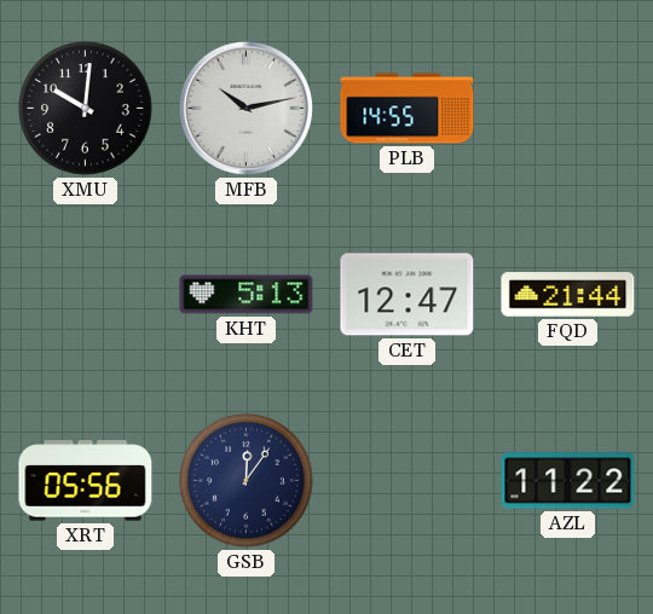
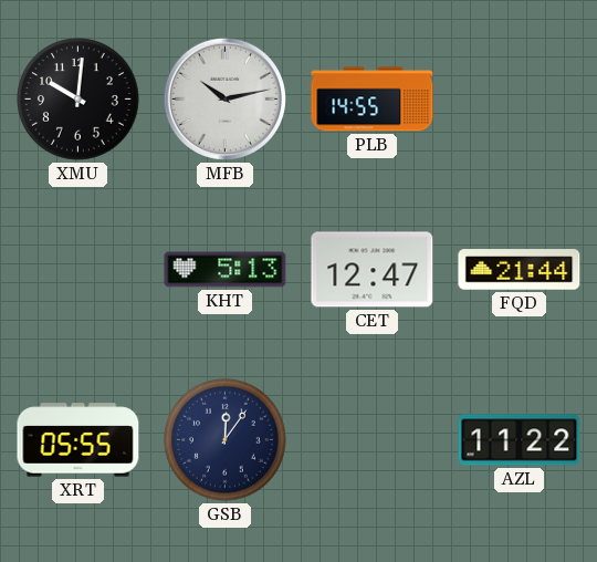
XRT: 05:56 -> 05:55 (78, 440)
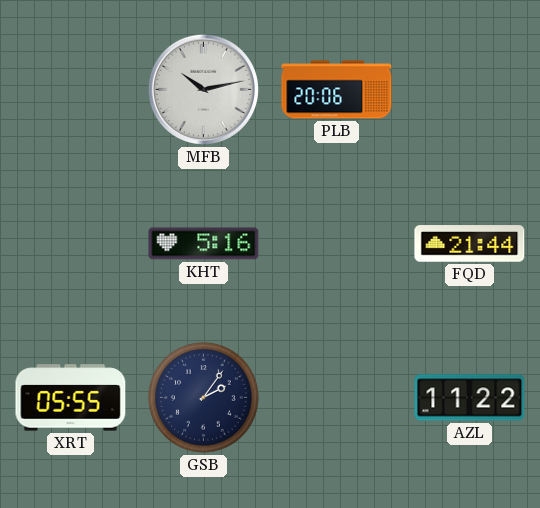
XMU: 10:01 -> none (78, 100)
PLB: 14:55 -> 20:06 (337, 90)
KHT: 5:13 -> 5:16 (204, 244)
CET: 12:47 -> none (373, 270)
GSB: 12:06 -> 2:06 (204, 398)
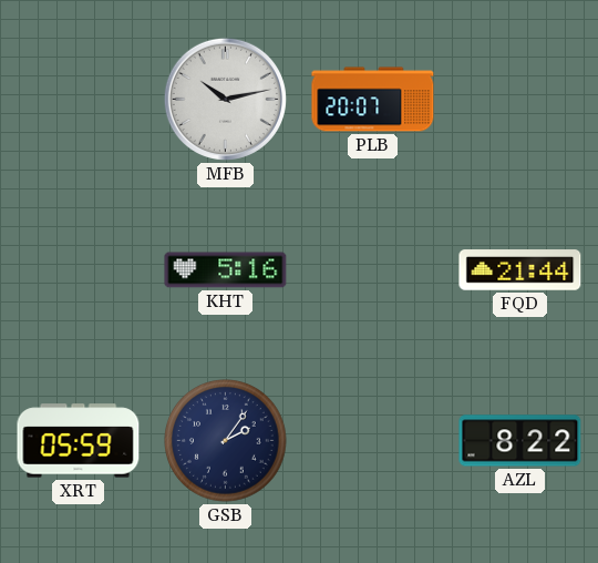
PLB: 20:06 -> 20:07 (373, 100)
XRT: 05:55 -> 05:59 (79, 441)
AZL: 11:22 -> 8:22 (520, 441)
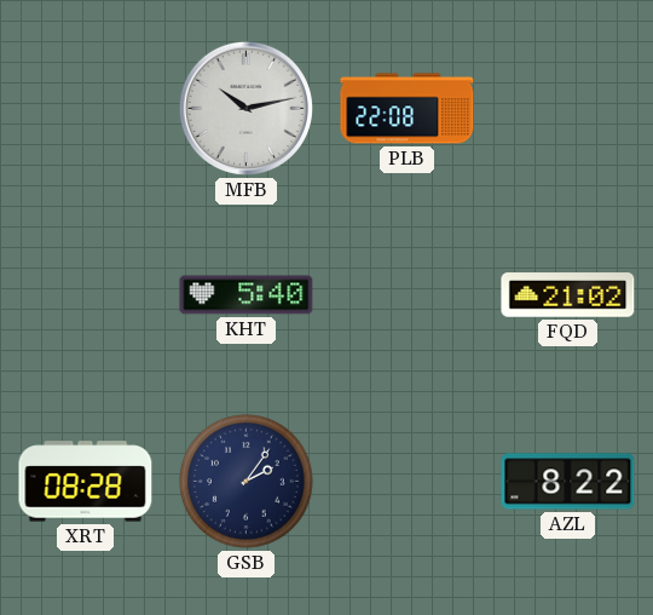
PLB: 20:07 -> 22:08 (408, 109)
KHT: 5:16 -> 5:40 (247, 295)
FQD: 21:44 -> 21:02 (568, 295)
XRT: 05:59 -> 08:28 (86, 482)
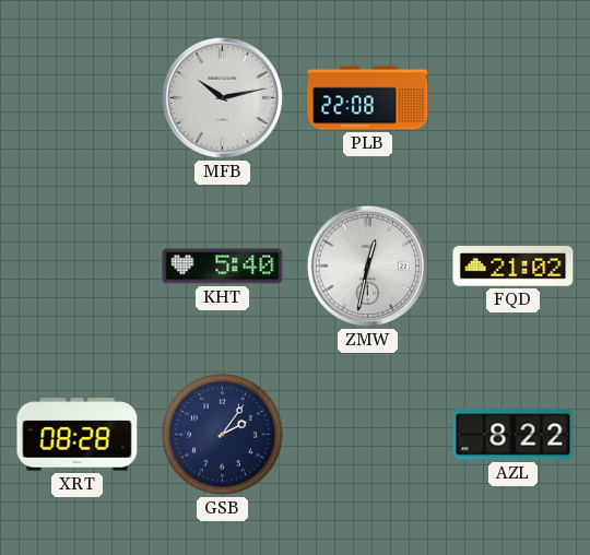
ZMW: none -> 12:32 (367, 265)
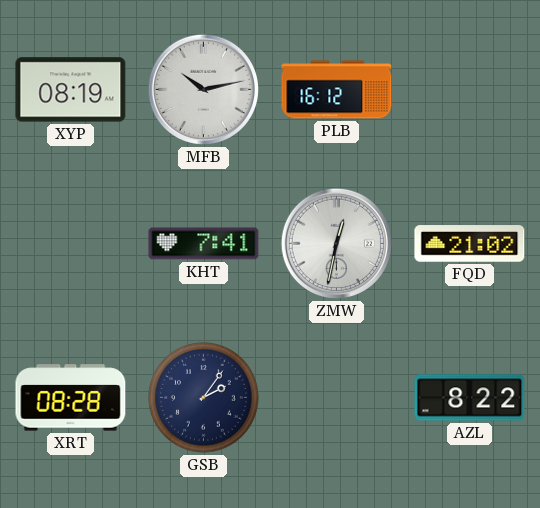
XYP: none -> 08:19 (71, 90)
PLB: 22:08 -> 16:12 (337, 90)
KHT: 5:40 -> 7:41 (204, 244)
